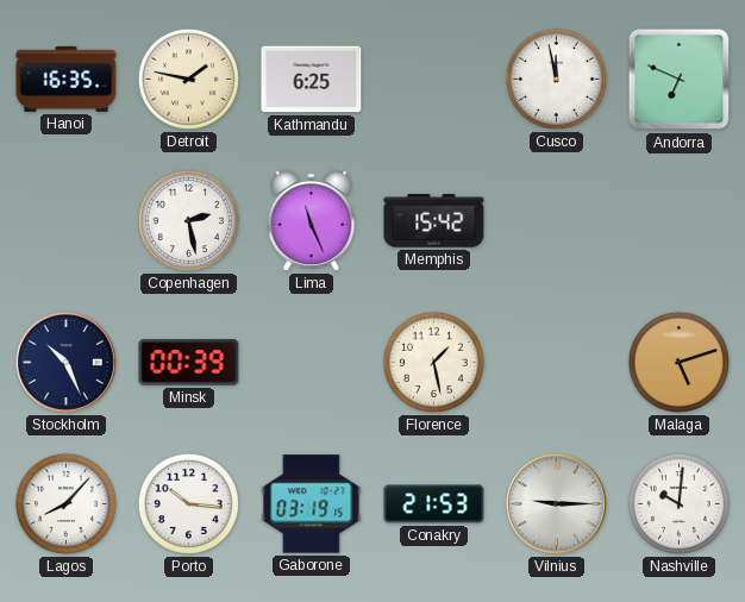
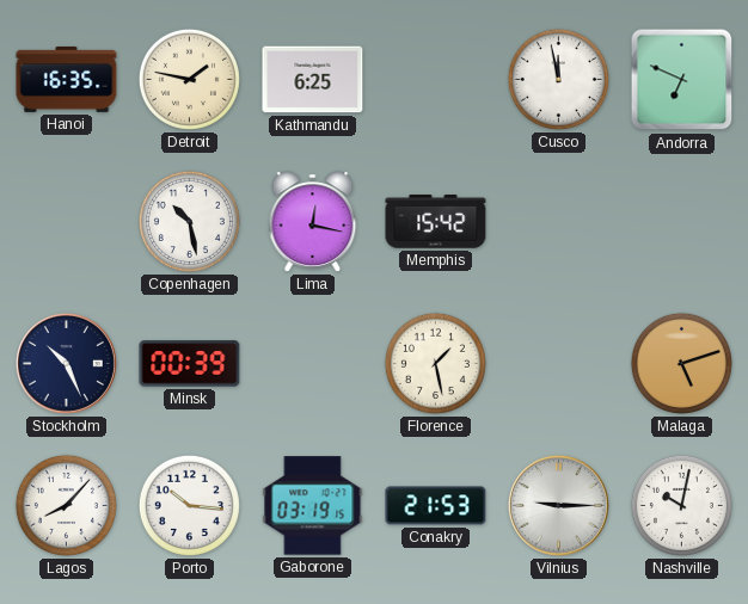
Copenhagen: 2:28 -> 10:28 (189, 221)
Lima: 11:26 -> 12:17 (313, 222)
Nashville: 10:01 -> 10:02 (681, 505)
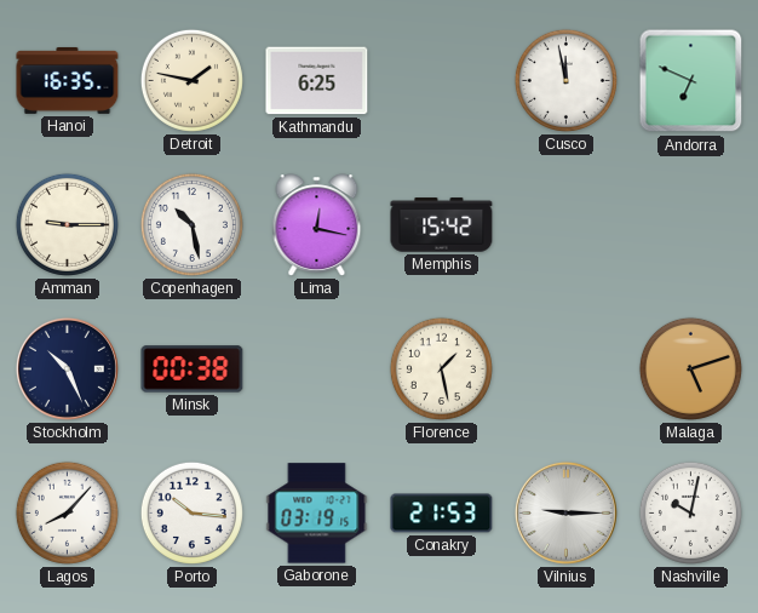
Amman: none -> 9:15 (67, 224)
Minsk: 00:39 -> 00:38 (193, 369)
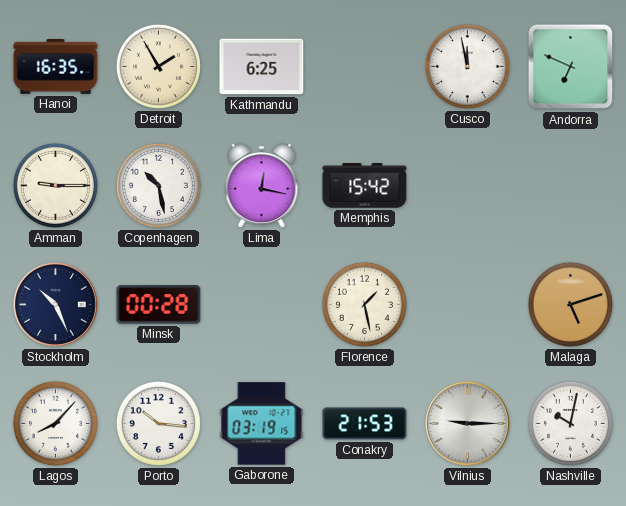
Detroit: 1:47 -> 1:55 (158, 66)
Minsk: 00:38 -> 00:28 (159, 305)
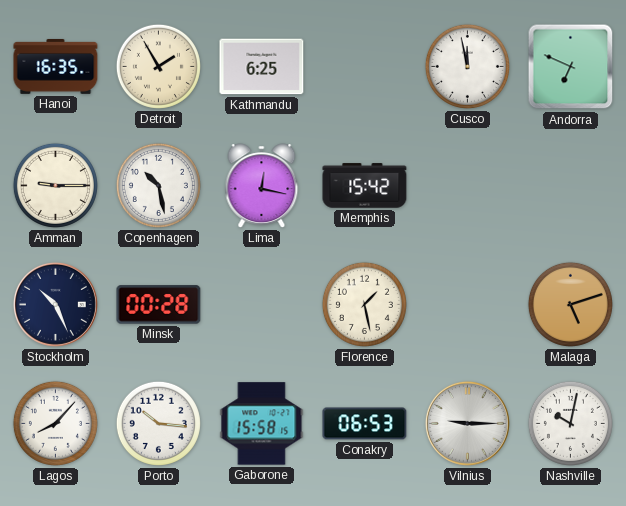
Gaborone: 03:19 -> 15:58 (262, 424)
Conakry: 21:53 -> 06:53 (365, 424)
